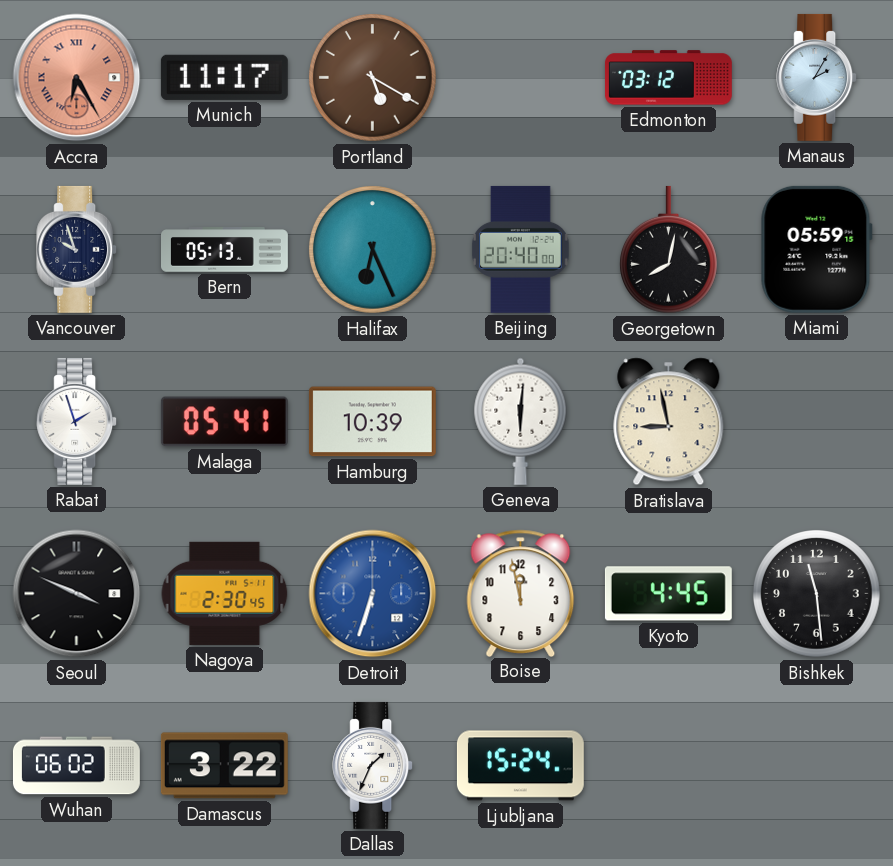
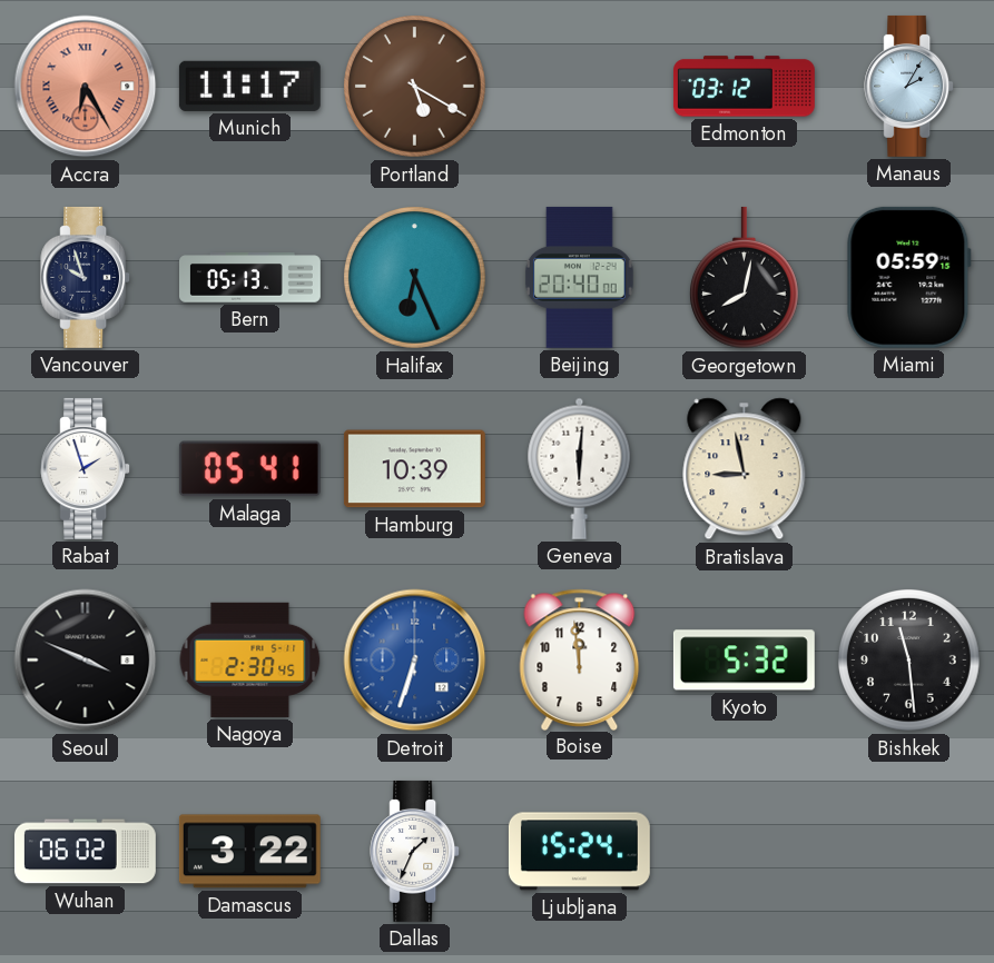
Boise: 11:58 -> 11:59 (580, 659)
Kyoto: 4:45 -> 5:32 (744, 661)
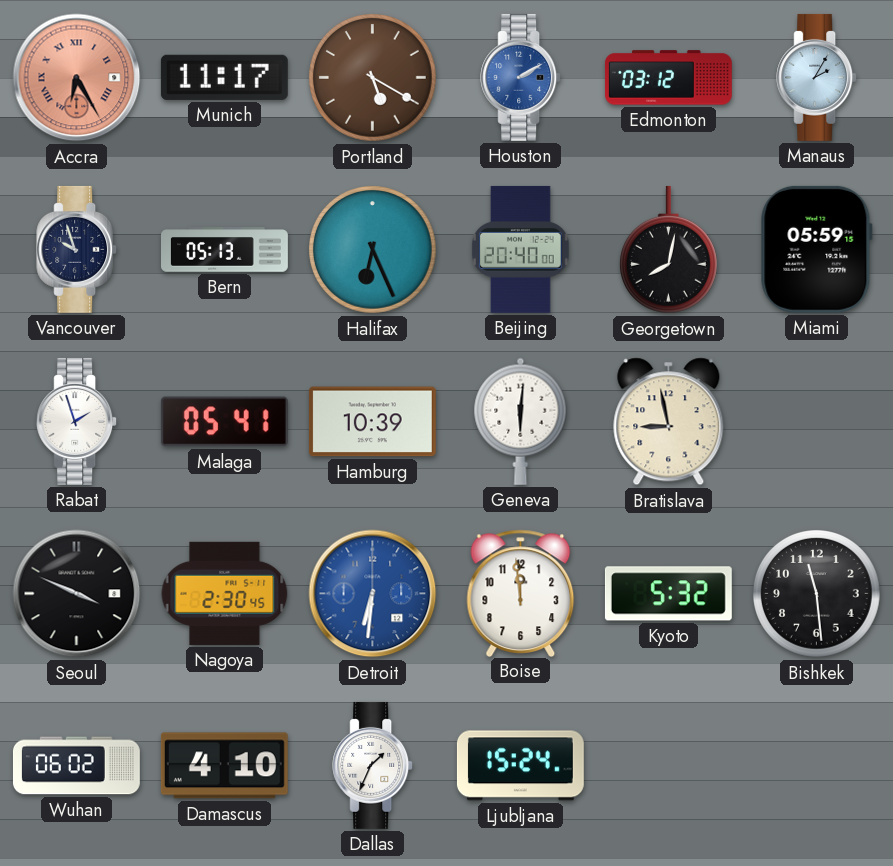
Houston: none -> 2:10 (521, 77)
Detroit: 6:33 -> 6:31 (373, 594)
Damascus: 3:22 -> 4:10 (224, 766)
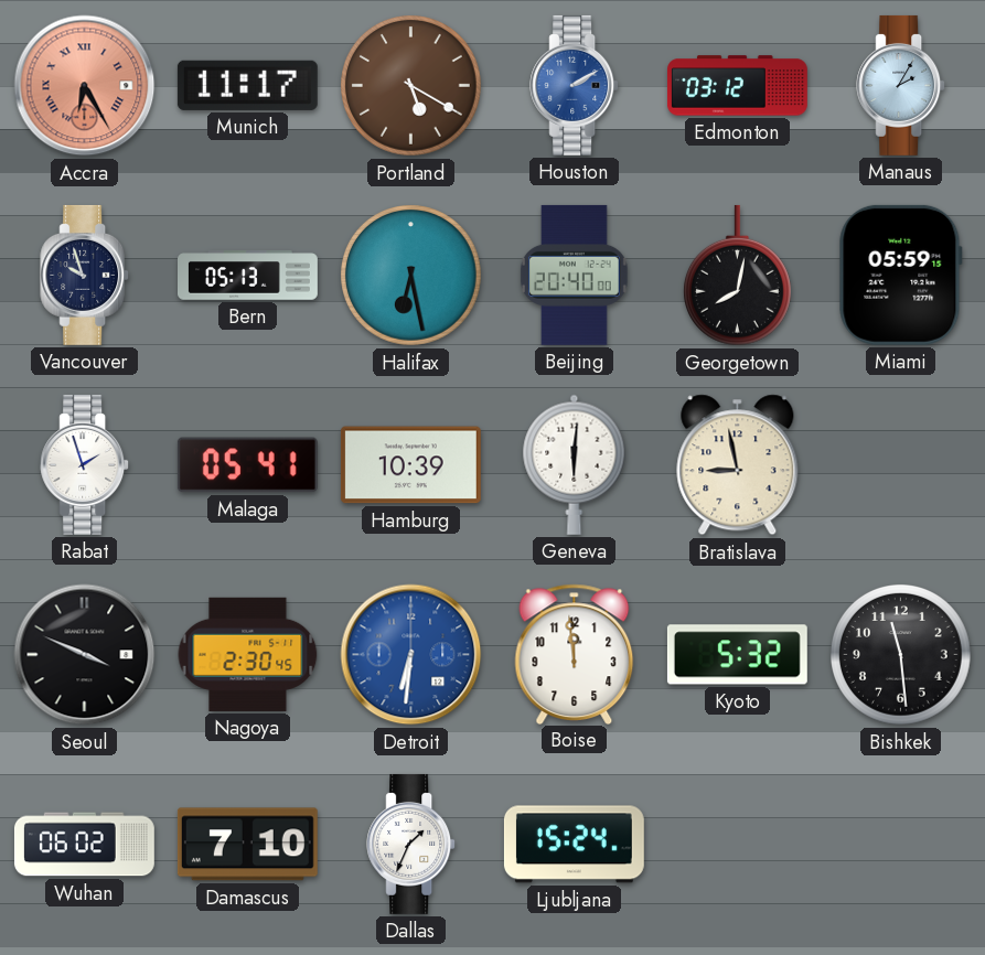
Halifax: 6:26 -> 6:28 (411, 276)
Damascus: 4:10 -> 7:10 (247, 845)
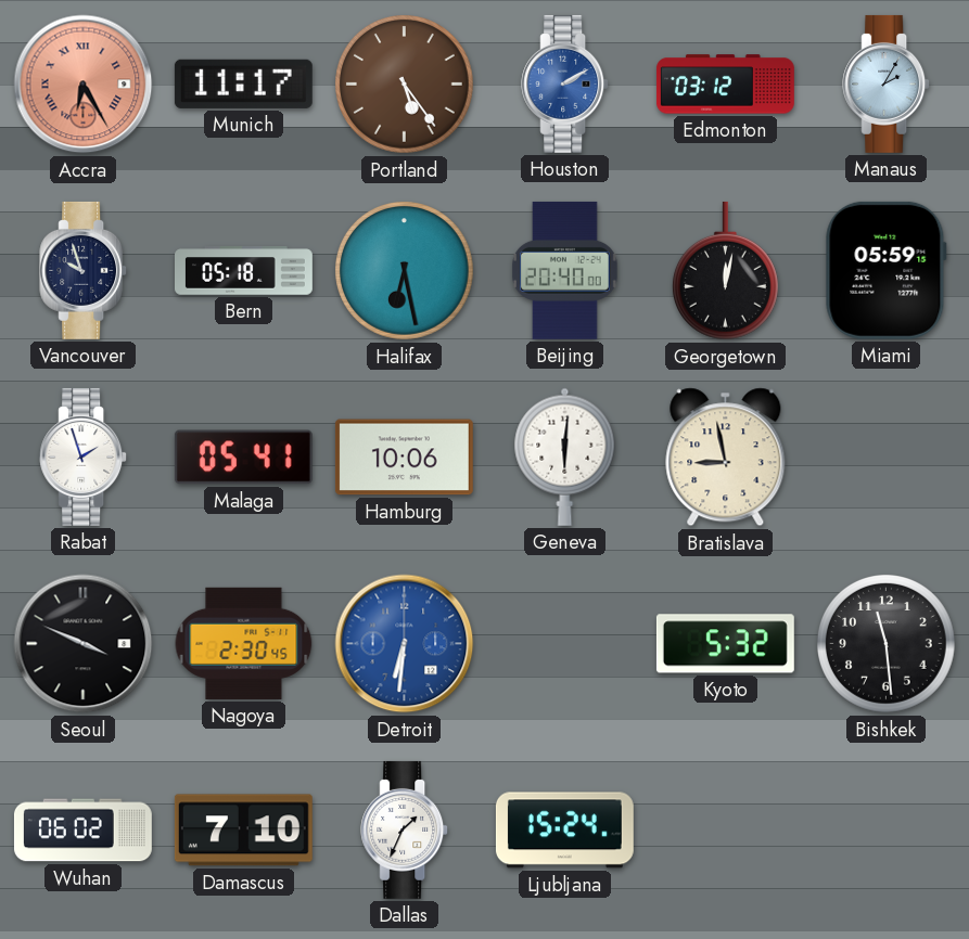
Portland: 5:20 -> 5:24 (405, 85)
Bern: 05:13 -> 05:18 (244, 271)
Georgetown: 8:02 -> 12:02 (725, 271)
Hamburg: 10:39 -> 10:06 (404, 458)
Boise: 11:59 -> none (575, 654)
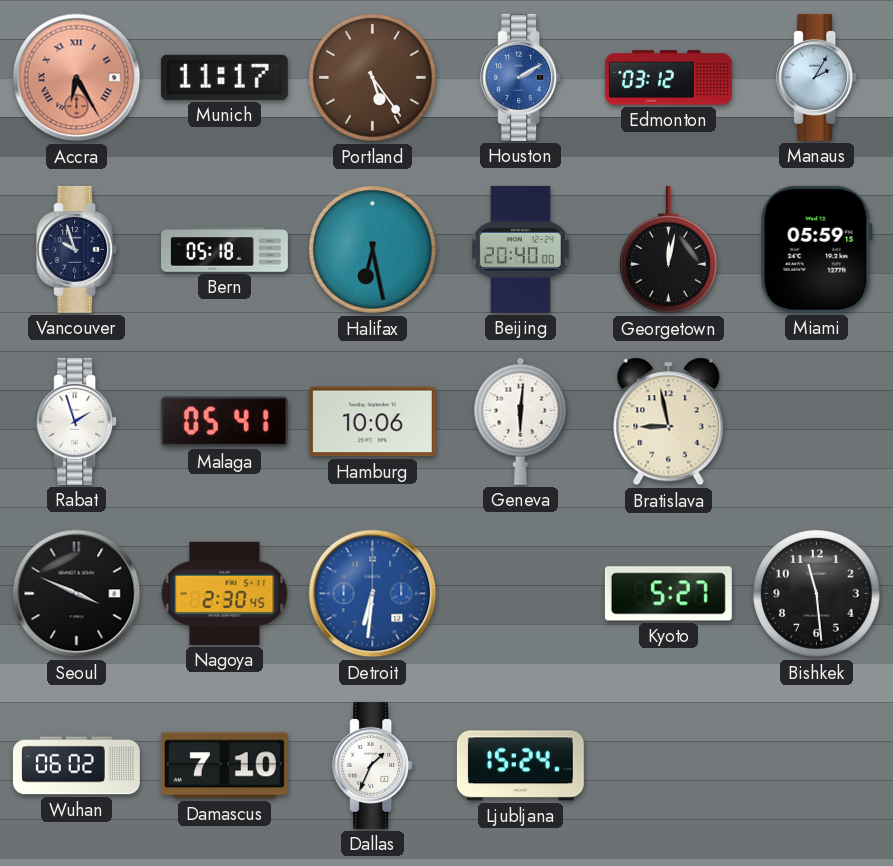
Kyoto: 5:32 -> 5:27 (668, 594)
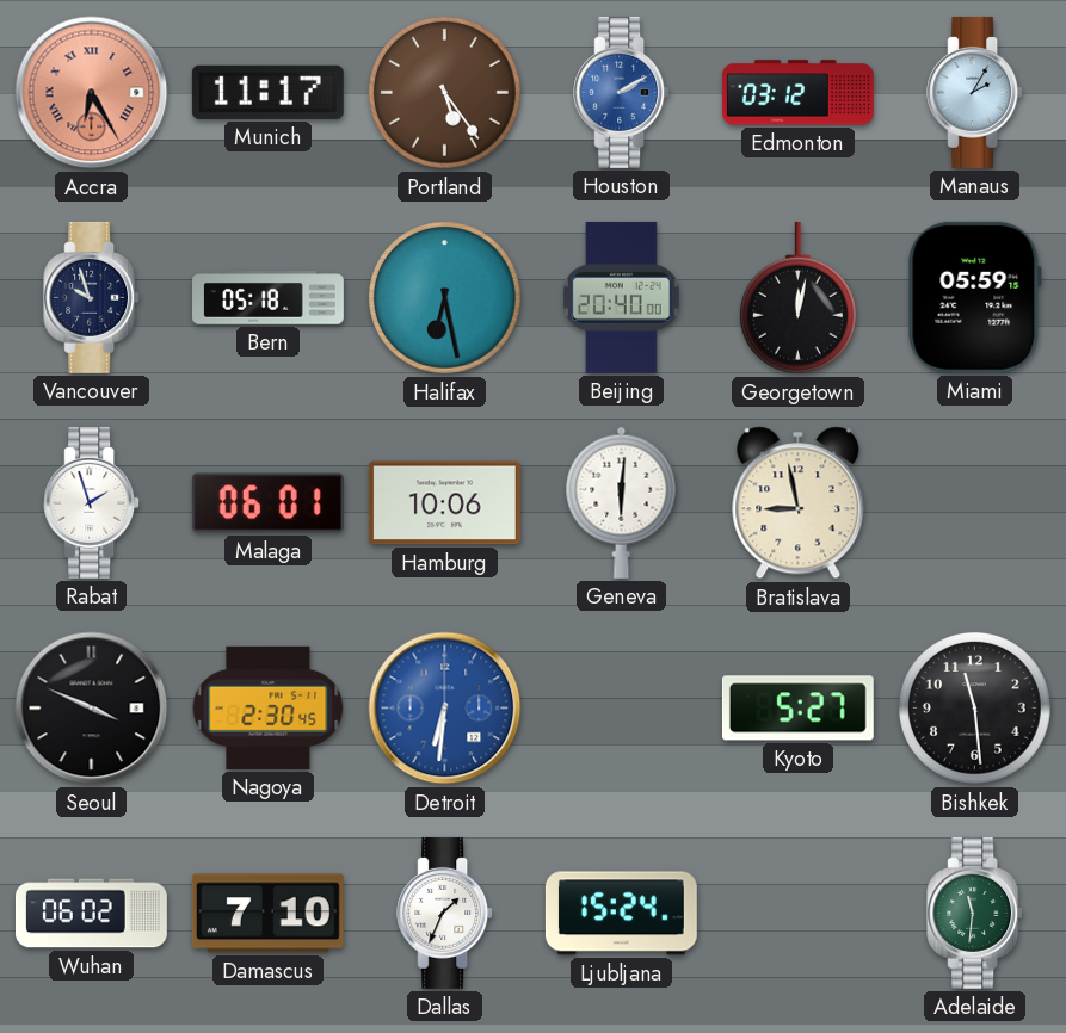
Malaga: 05:41 -> 06:01 (267, 503)
Adelaide: none -> 11:31 (975, 913)
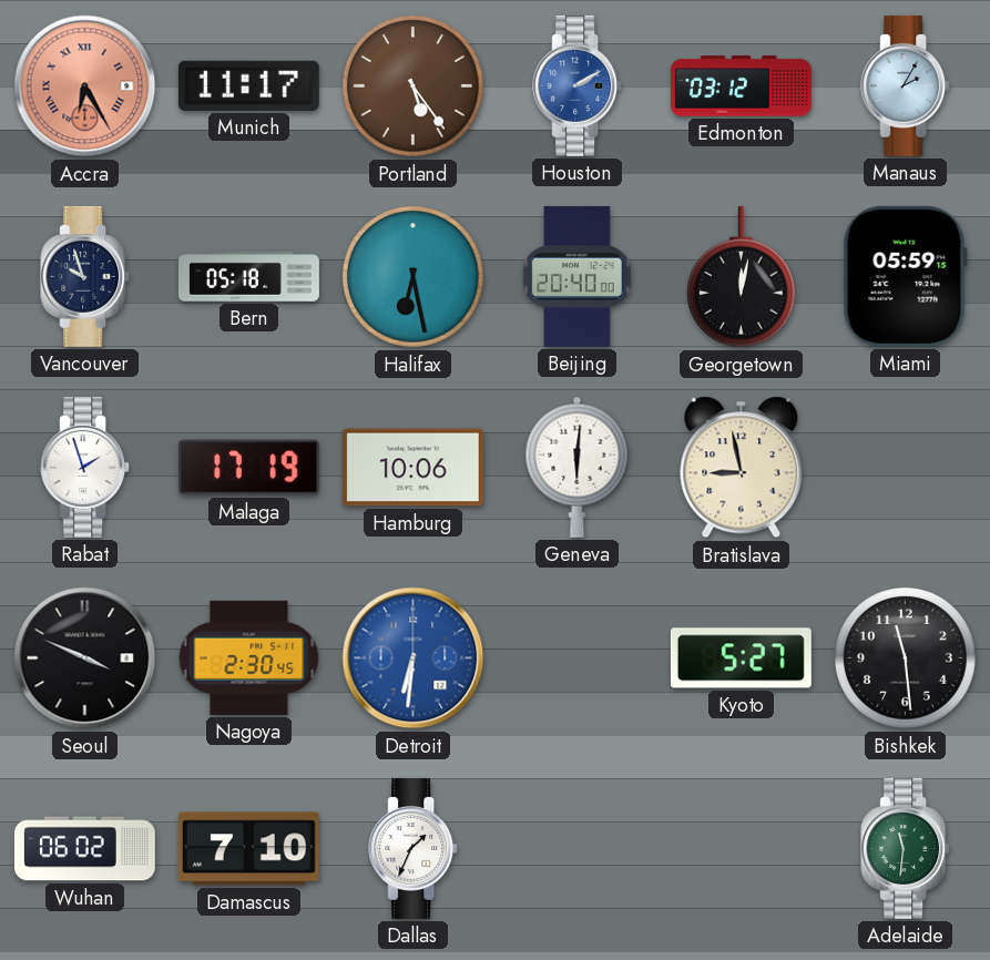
Malaga: 06:01 -> 17:19 (248, 468)
Ljubljana: 15:24 -> none (621, 914)
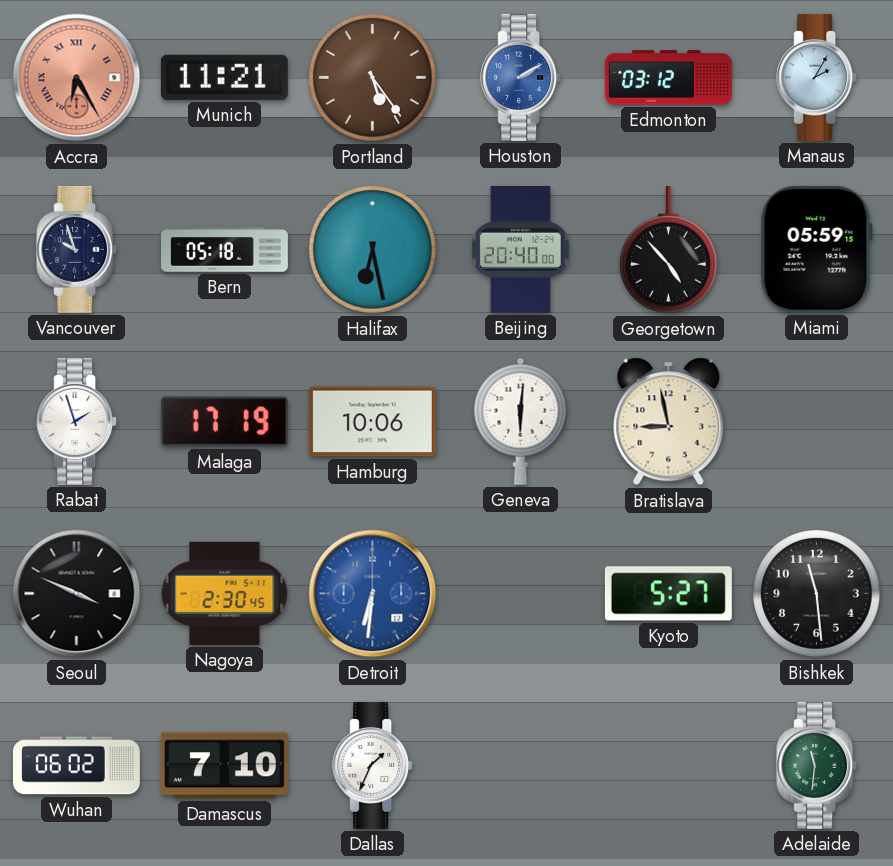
Munich: 11:17 -> 11:21 (224, 77)
Georgetown: 12:02 -> 4:53 (668, 250)
